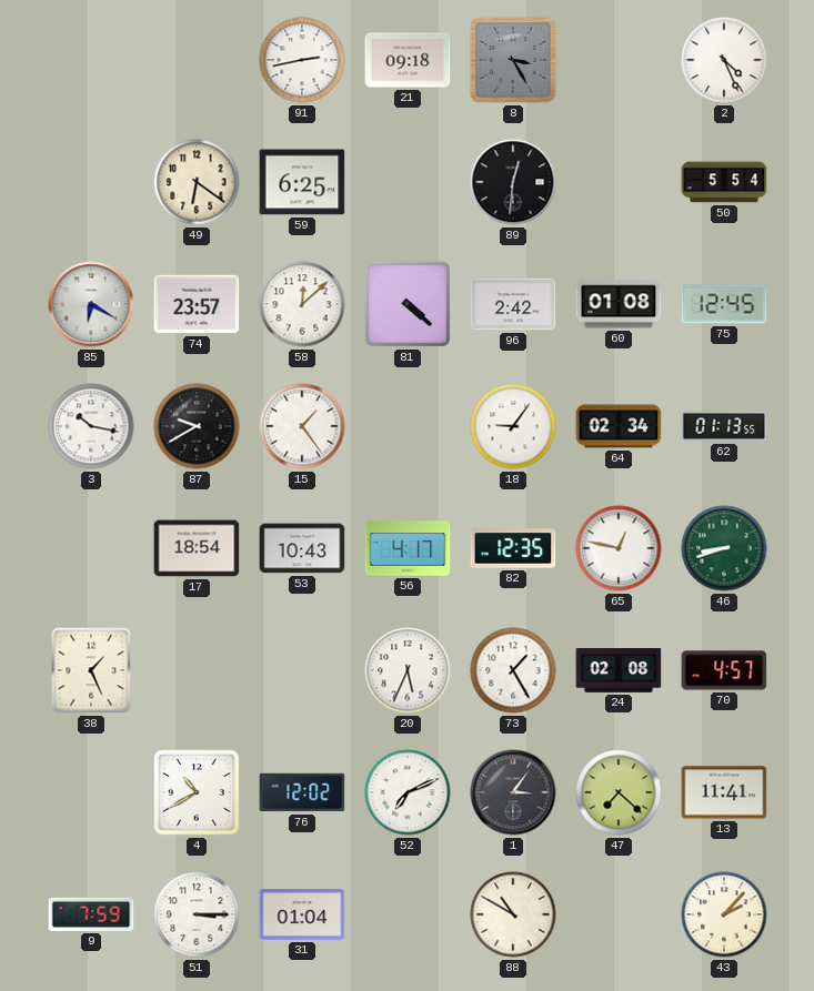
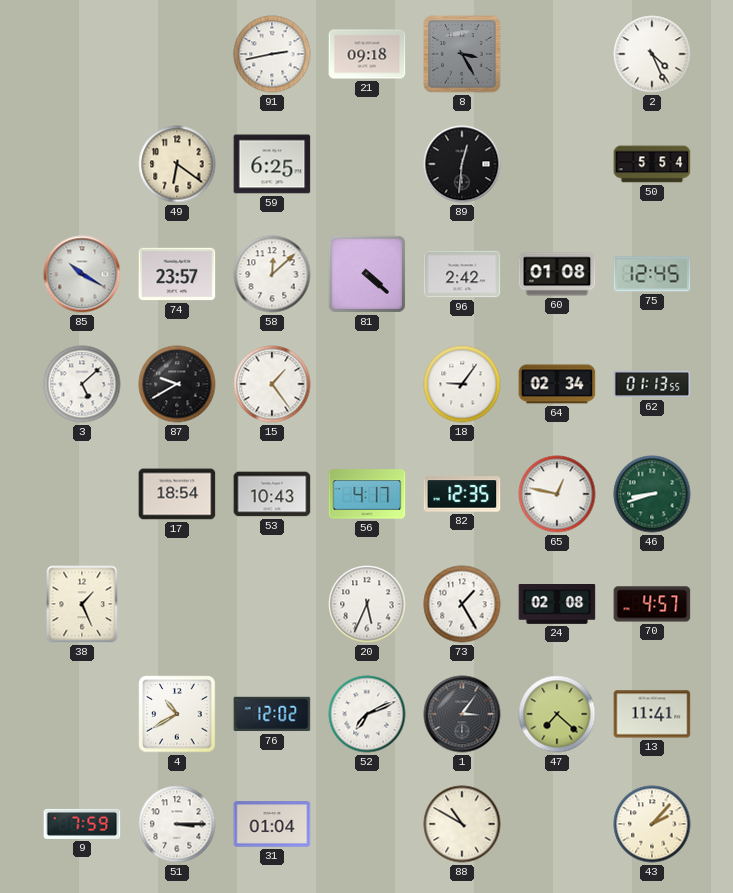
85: 6:20 -> 10:20 (82, 274)
3: 10:17 -> 5:08 (82, 384)
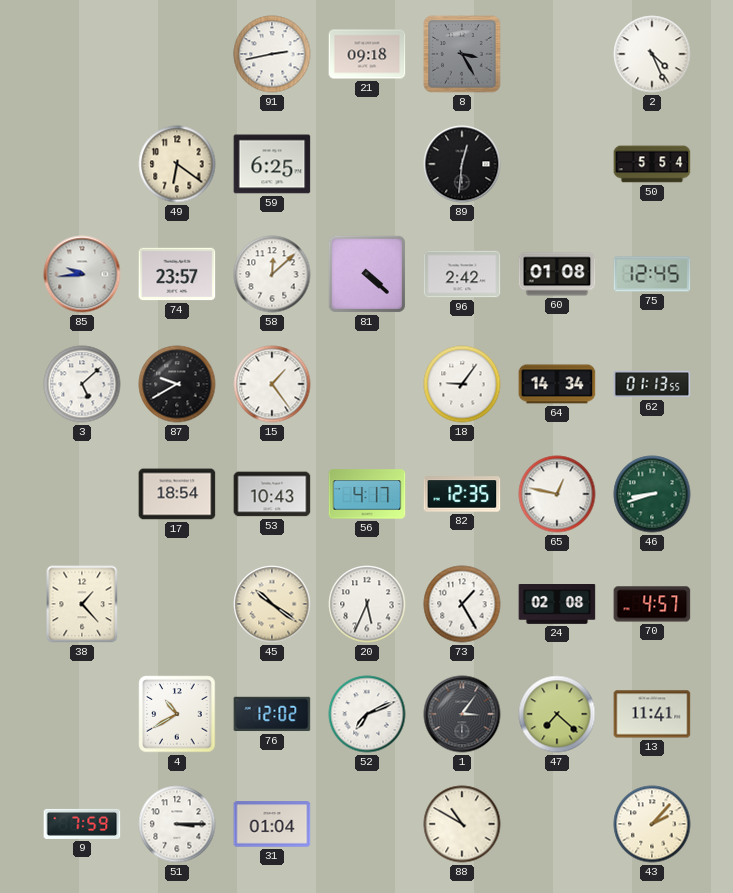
85: 10:20 -> 9:44 (82, 274)
64: 02:34 -> 14:34 (557, 384)
38: 1:26 -> 1:23 (82, 604)
45: none -> 10:21 (272, 604)
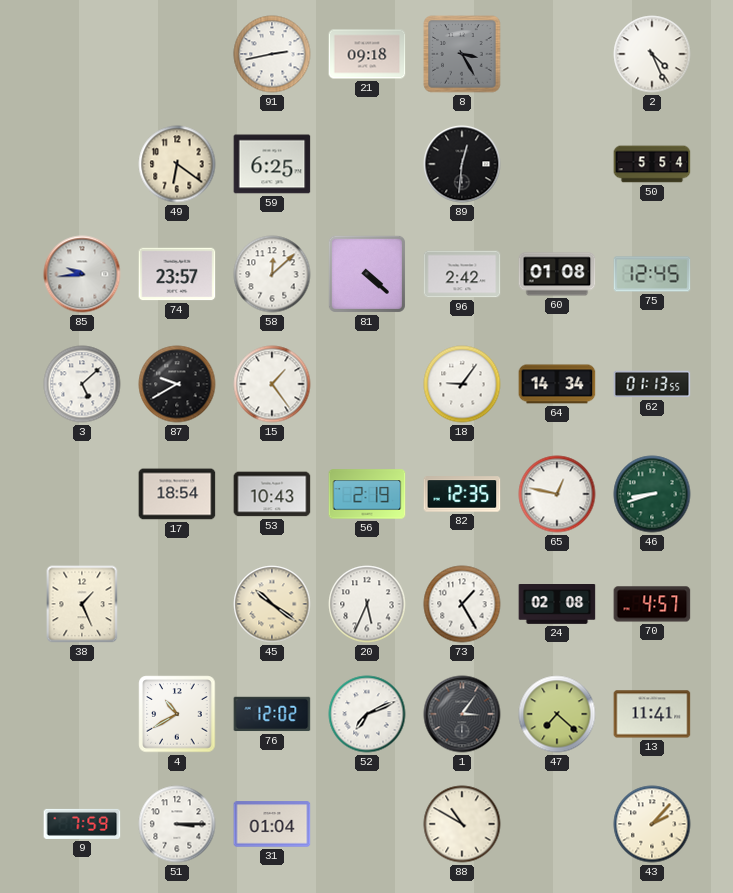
56: 4:17 -> 2:19 (367, 494)
38: 1:23 -> 1:26 (82, 604)
